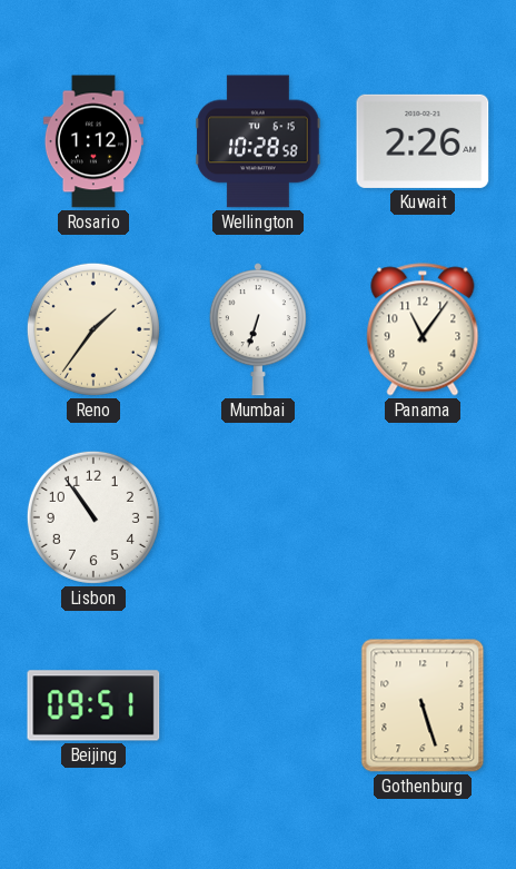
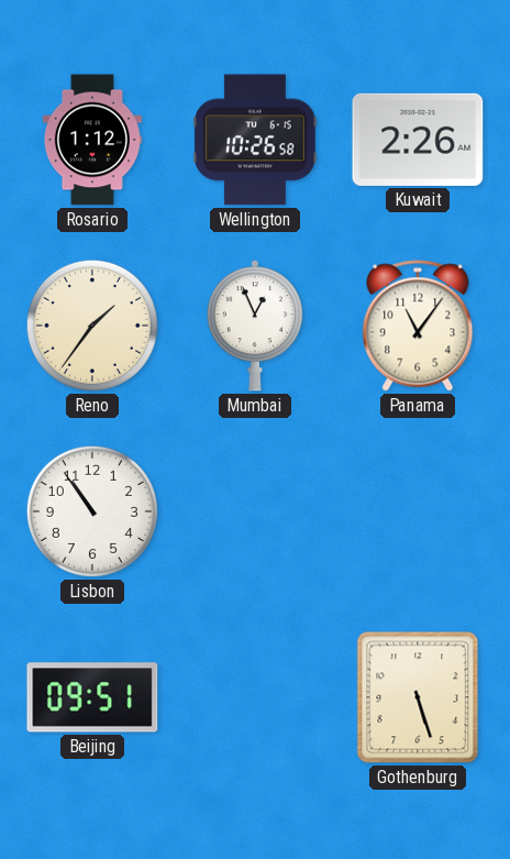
Wellington: 10:28 -> 10:26 (255, 140)
Mumbai: 6:33 -> 12:56 (255, 326)
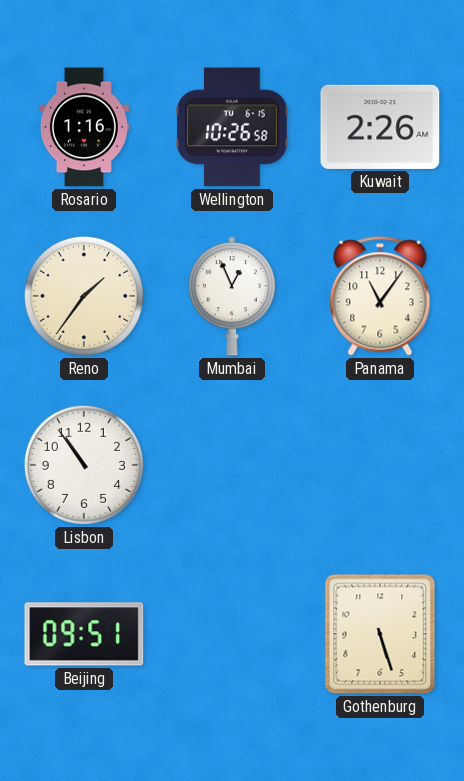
Rosario: 1:12 -> 1:16 (84, 127)
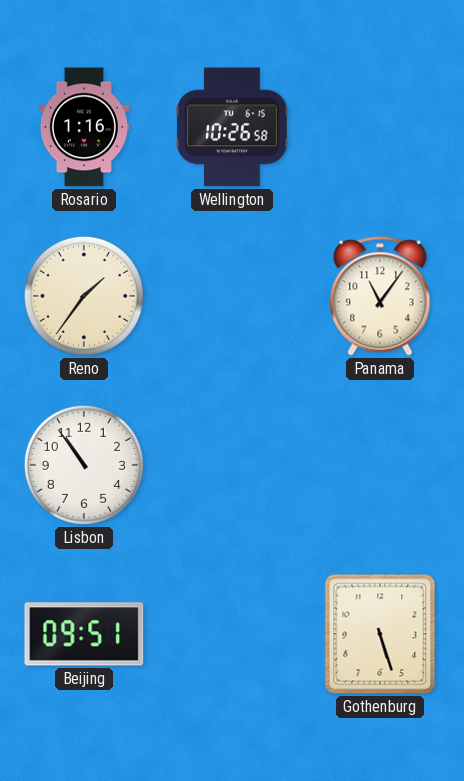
Kuwait: 2:26 -> none (380, 127)
Mumbai: 12:56 -> none (232, 296)
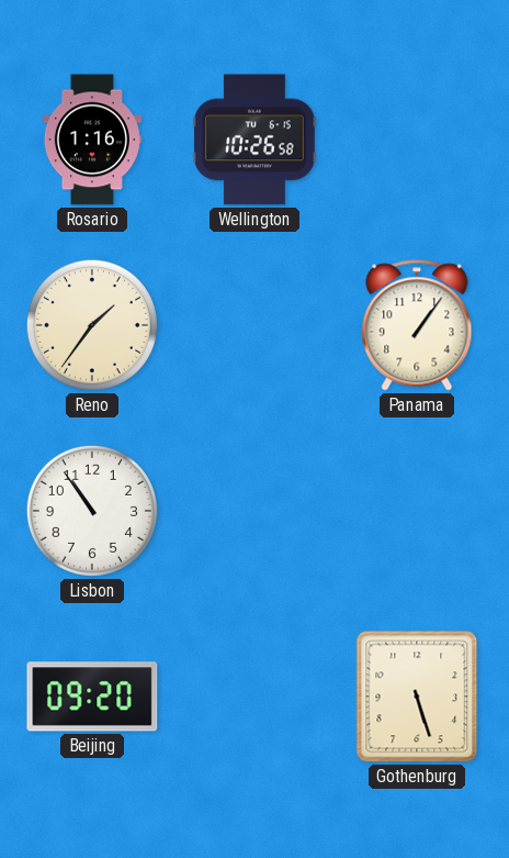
Panama: 11:06 -> 1:06 (417, 325)
Beijing: 09:51 -> 09:20 (92, 697)
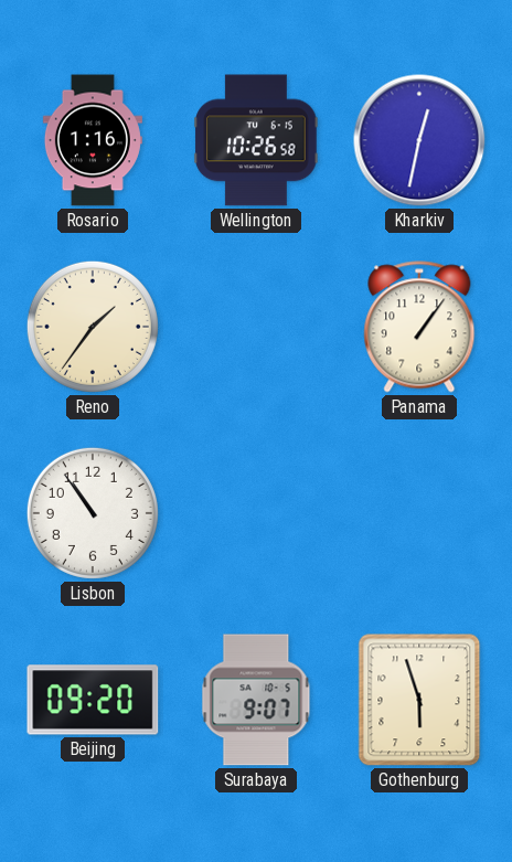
Kharkiv: none -> 12:32 (419, 140)
Surabaya: none -> 9:07 (256, 700)
Gothenburg: 5:27 -> 5:57 (419, 700)
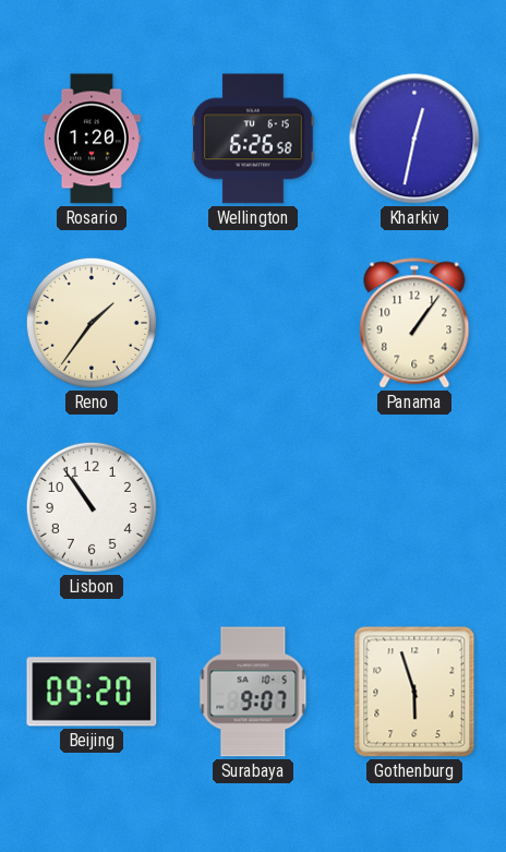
Rosario: 1:16 -> 1:20 (92, 139)
Wellington: 10:26 -> 6:26 (253, 139)
